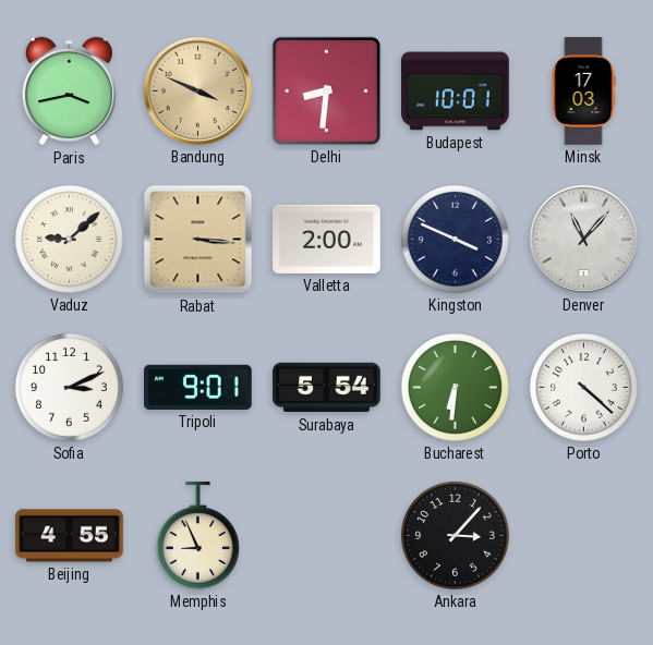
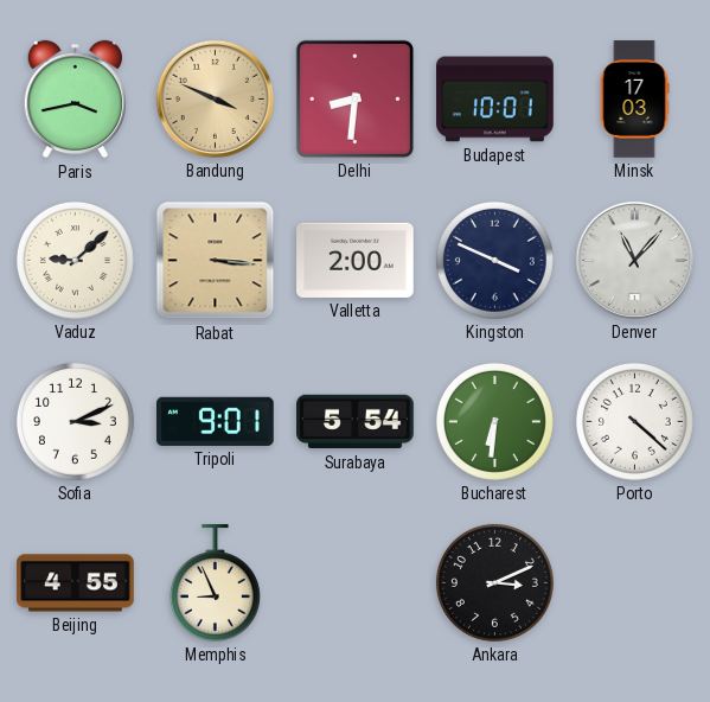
Ankara: 3:07 -> 3:11 (494, 582)
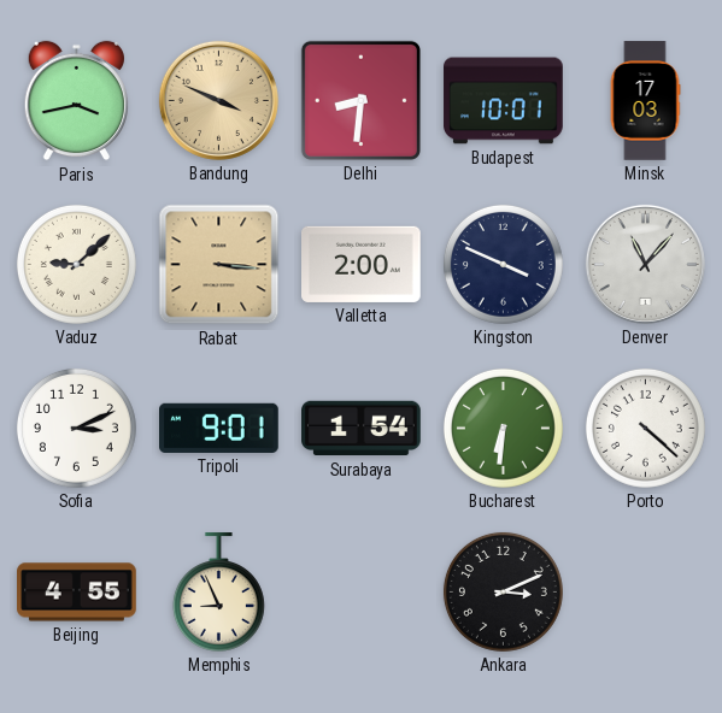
Surabaya: 5:54 -> 1:54 (362, 429)
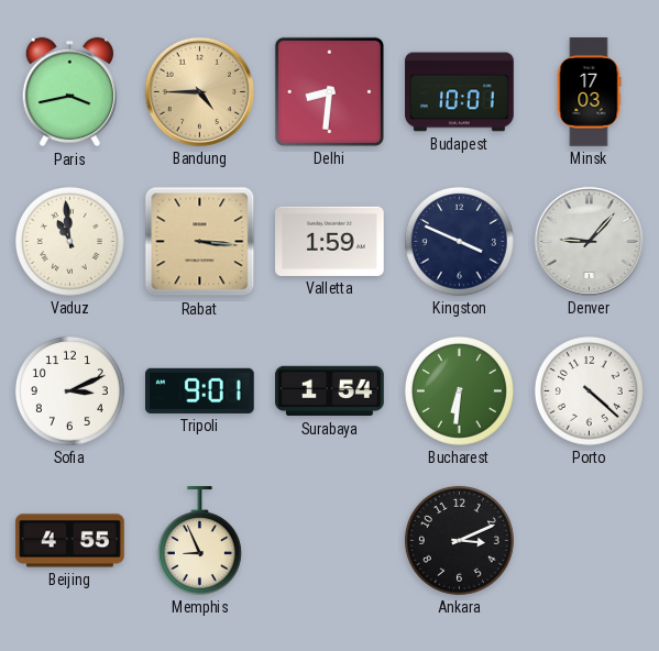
Bandung: 3:49 -> 4:45 (199, 91)
Vaduz: 9:08 -> 10:59 (69, 241)
Valletta: 2:00 -> 1:59 (330, 241)
Denver: 11:07 -> 9:07 (589, 241)
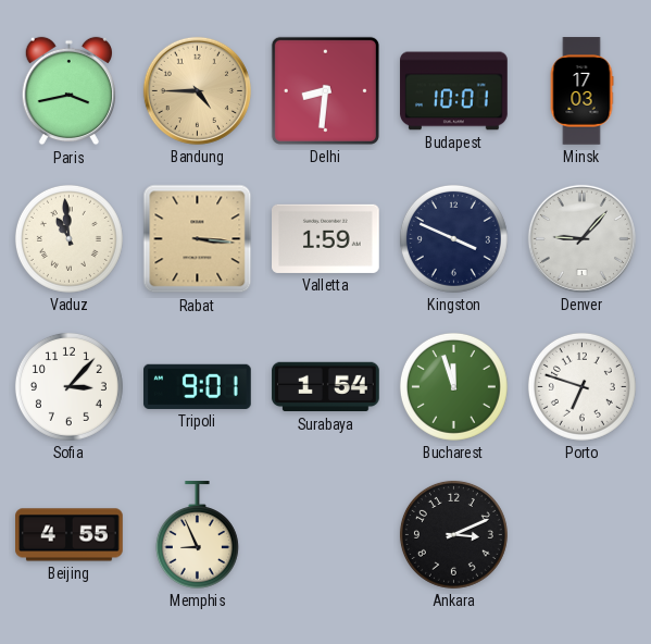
Sofia: 3:11 -> 3:07 (68, 386)
Bucharest: 6:31 -> 11:57 (453, 386)
Porto: 4:22 -> 6:48 (581, 386)
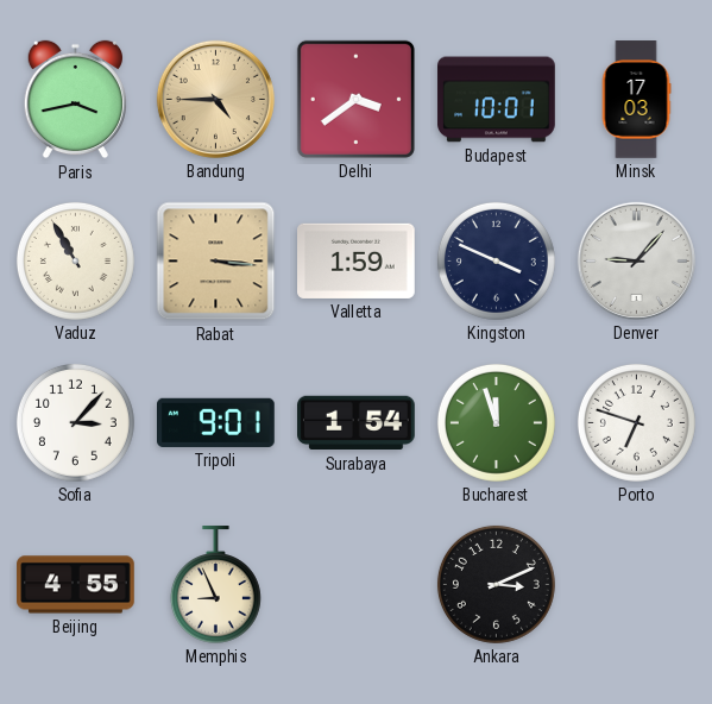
Delhi: 8:31 -> 3:39 (355, 99)
Vaduz: 10:59 -> 10:55 (75, 260)
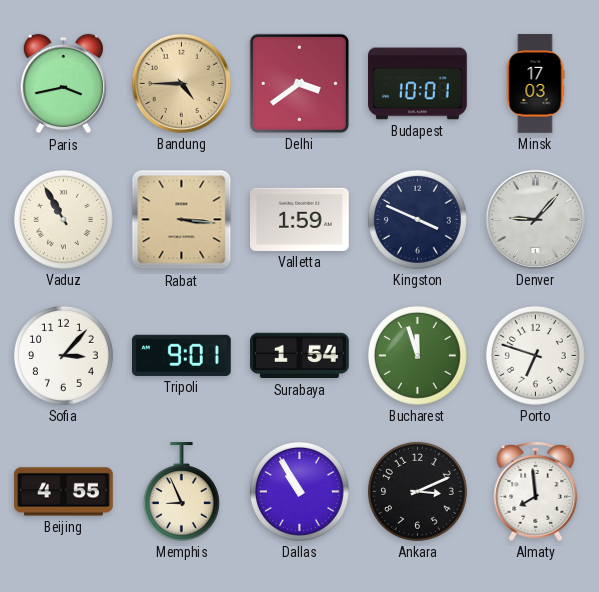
Dallas: none -> 10:55 (299, 491)
Almaty: none -> 7:59 (536, 492)
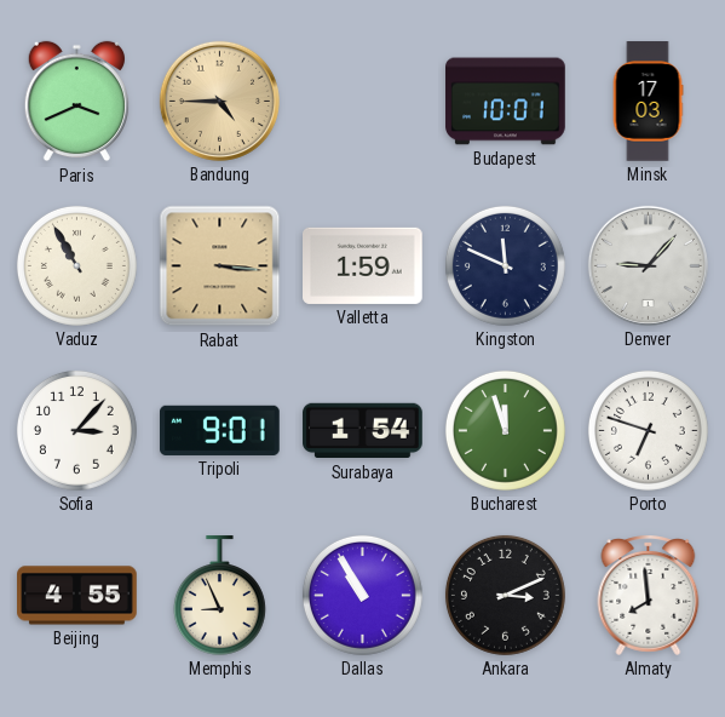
Paris: 3:43 -> 3:41 (76, 102)
Delhi: 3:39 -> none (299, 83)
Kingston: 3:49 -> 11:49 (505, 265)
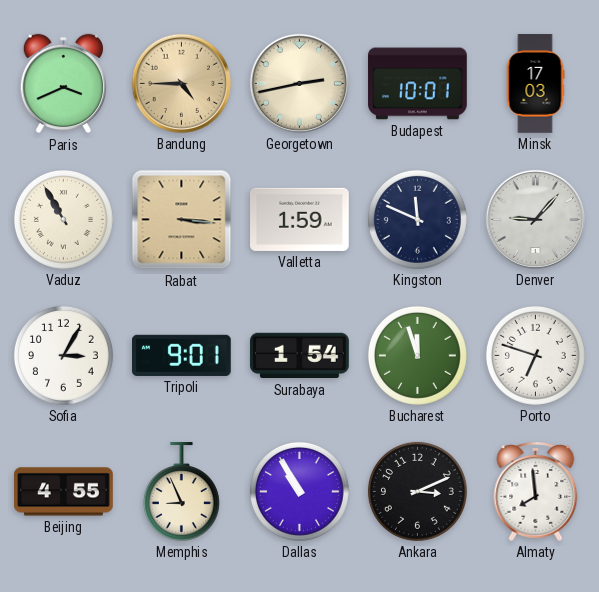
Georgetown: none -> 2:43 (299, 83)
Sofia: 3:07 -> 3:05 (63, 355)
